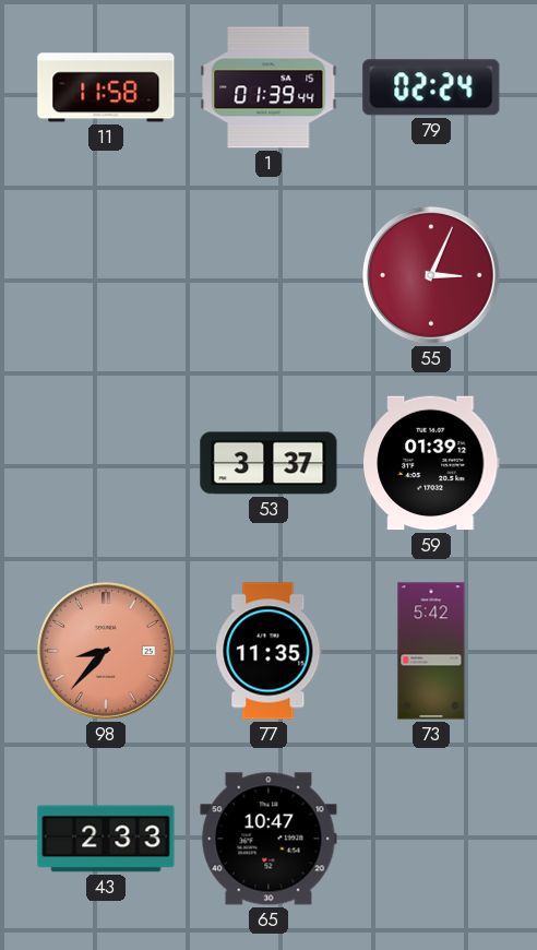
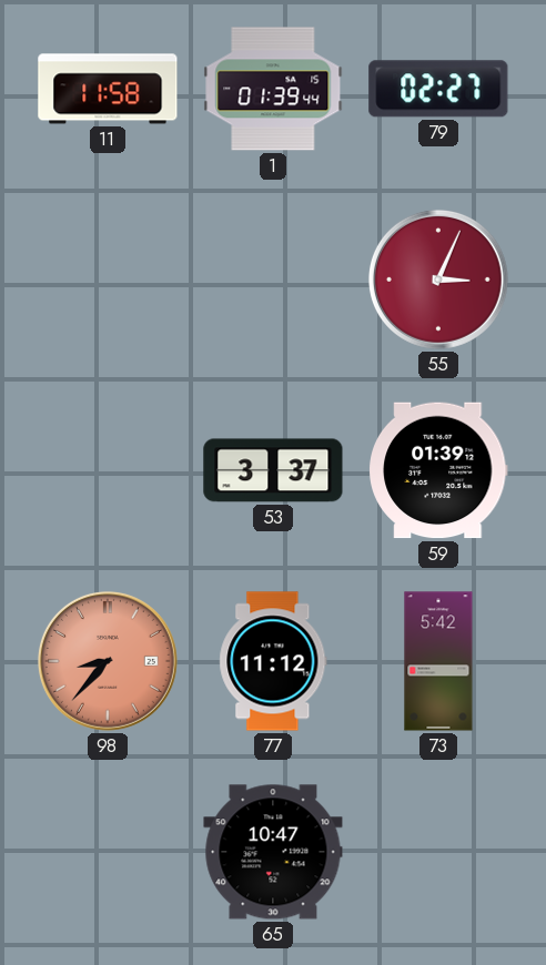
79: 02:24 -> 02:27 (438, 89)
77: 11:35 -> 11:12 (273, 661)
43: 2:33 -> none (106, 839)
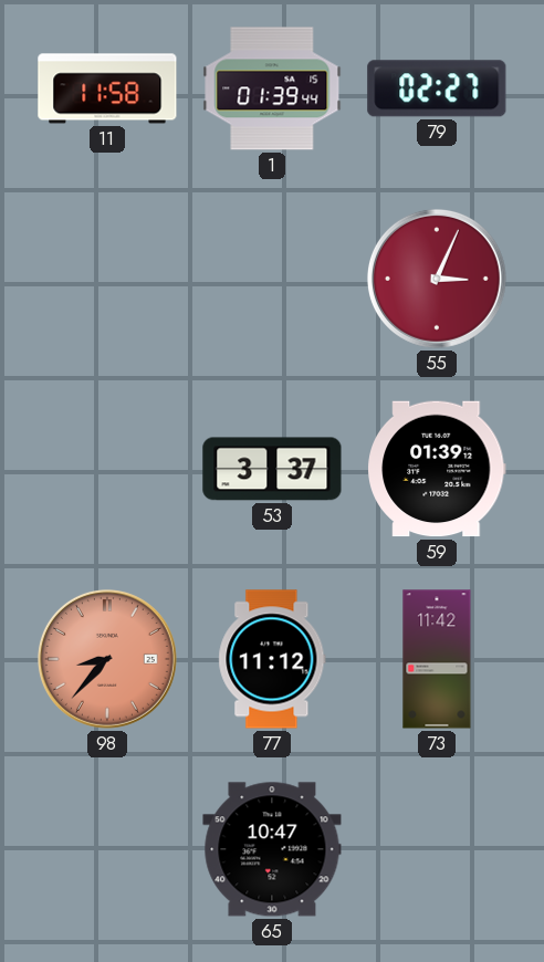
73: 5:42 -> 11:42 (437, 659)
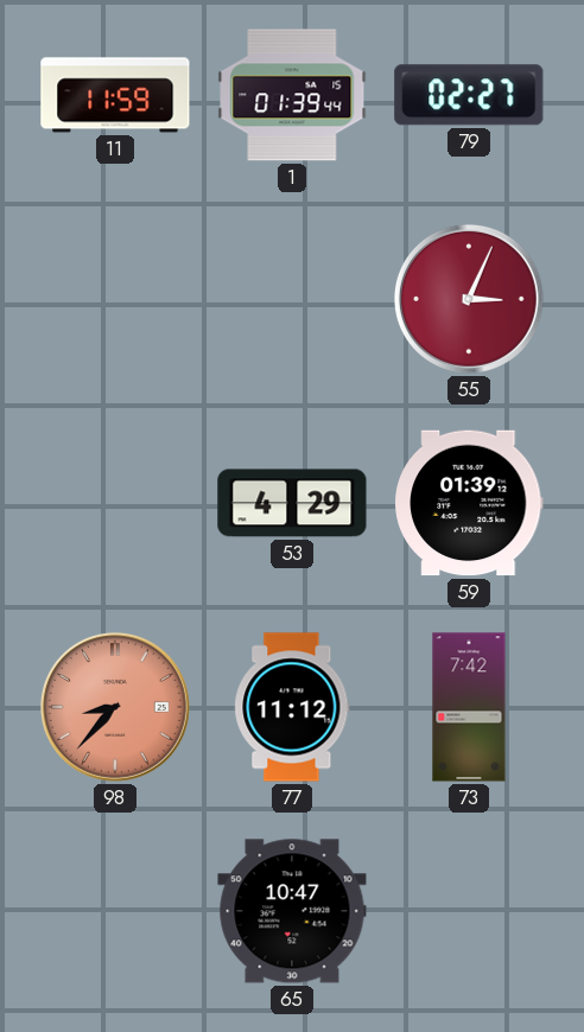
11: 11:58 -> 11:59 (115, 95)
53: 3:37 -> 4:29 (292, 503)
73: 11:42 -> 7:42 (469, 707)
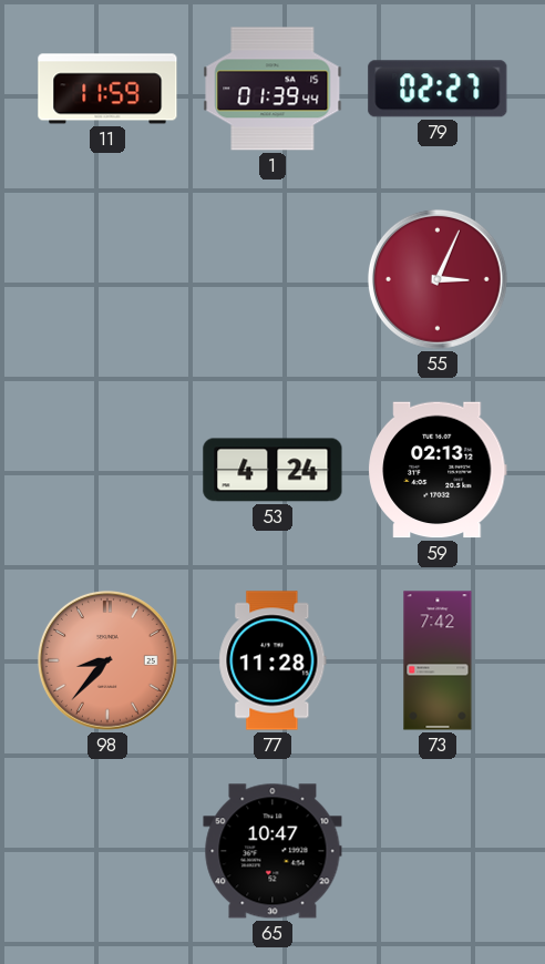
53: 4:29 -> 4:24 (272, 470)
59: 01:39 -> 02:13 (439, 470)
77: 11:12 -> 11:28 (272, 660)
